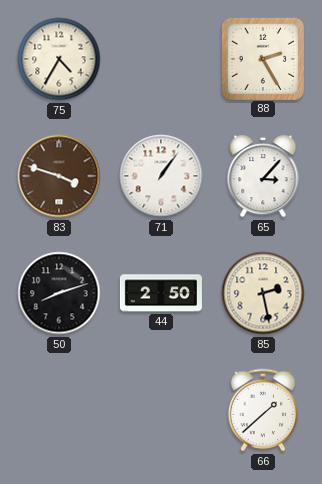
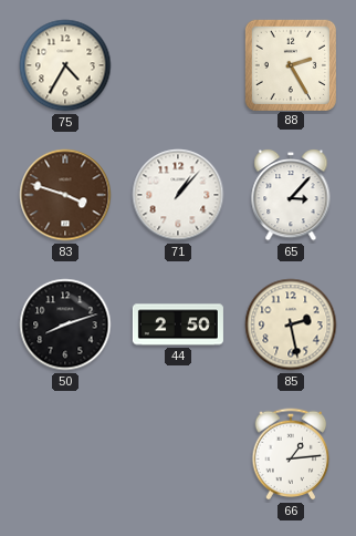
71: 1:06 -> 1:07 (178, 195)
66: 1:38 -> 1:14 (291, 454)
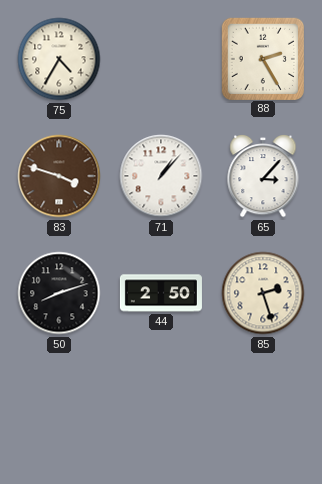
85: 2:28 -> 2:27 (263, 293)
66: 1:14 -> none (291, 454)
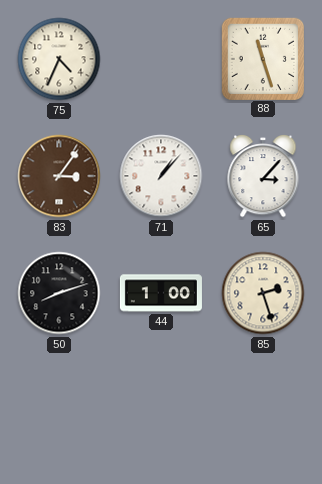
75: 4:35 -> 4:34 (59, 59)
88: 2:25 -> 11:27 (262, 58)
83: 3:48 -> 3:06 (59, 176)
44: 2:50 -> 1:00 (161, 293)
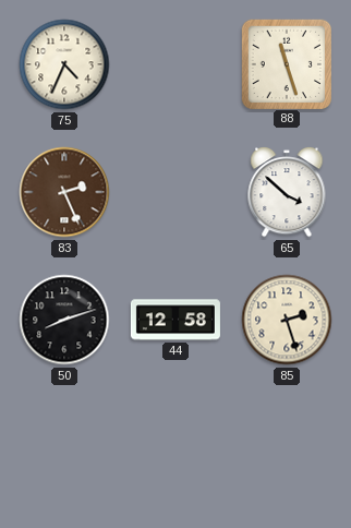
83: 3:06 -> 2:26 (64, 192)
71: 1:07 -> none (161, 176)
65: 3:07 -> 3:52 (287, 192)
44: 1:00 -> 12:58 (175, 320)
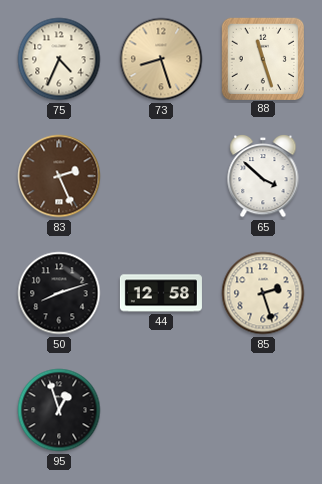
73: none -> 8:27 (161, 59)
95: none -> 12:57 (59, 410)
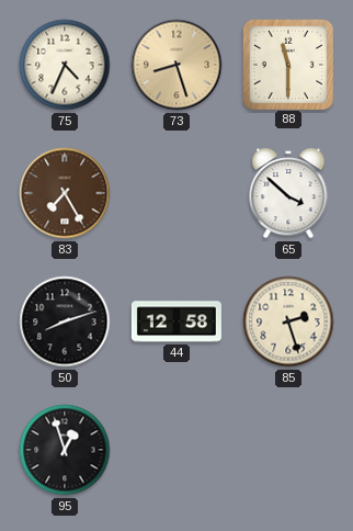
88: 11:27 -> 11:30 (287, 64)
83: 2:26 -> 7:25 (65, 193)
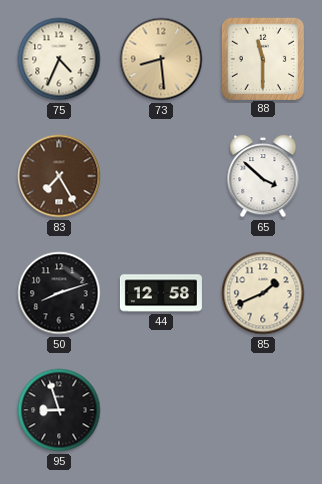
73: 8:27 -> 8:29 (161, 59)
85: 2:27 -> 1:41 (263, 293)
95: 12:57 -> 8:57 (59, 410)
